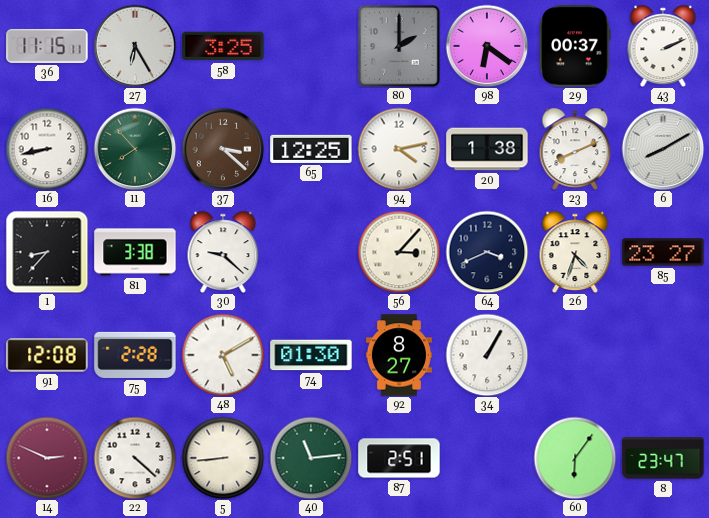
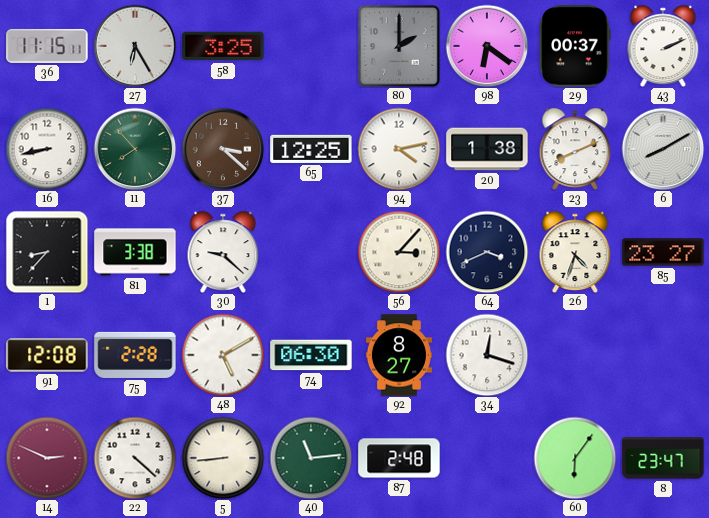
74: 01:30 -> 06:30 (311, 355)
34: 1:05 -> 12:18 (487, 355)
87: 2:51 -> 2:48 (399, 458)
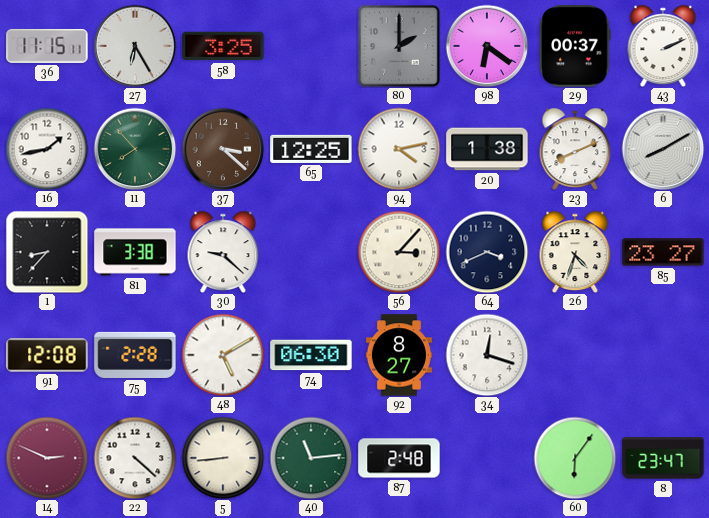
16: 8:43 -> 1:43 (47, 149)
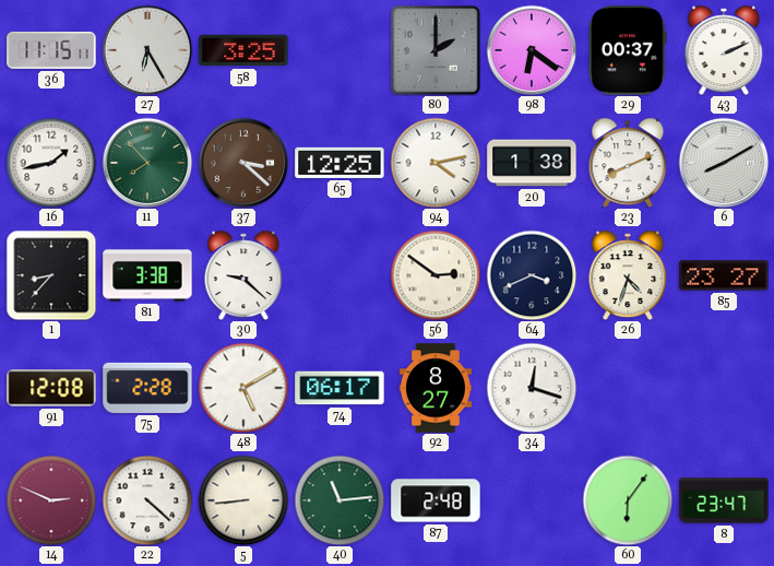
56: 3:07 -> 2:51 (436, 275)
74: 06:30 -> 06:17 (340, 388)
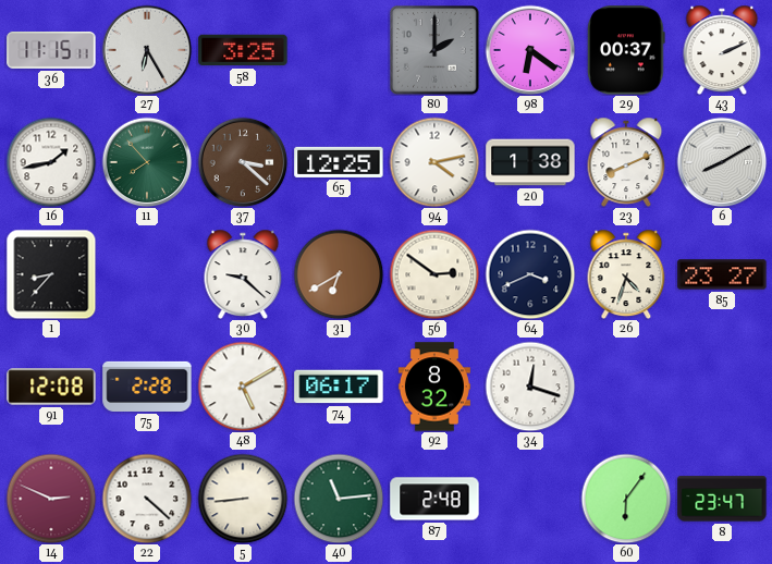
81: 3:38 -> none (147, 275)
31: none -> 6:40 (339, 274)
92: 8:27 -> 8:32 (434, 387)
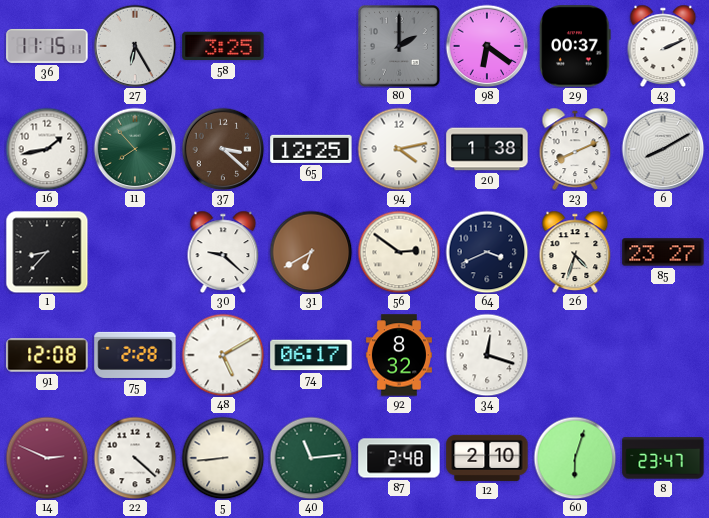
12: none -> 2:10 (487, 458)
60: 6:06 -> 6:03 (575, 458)
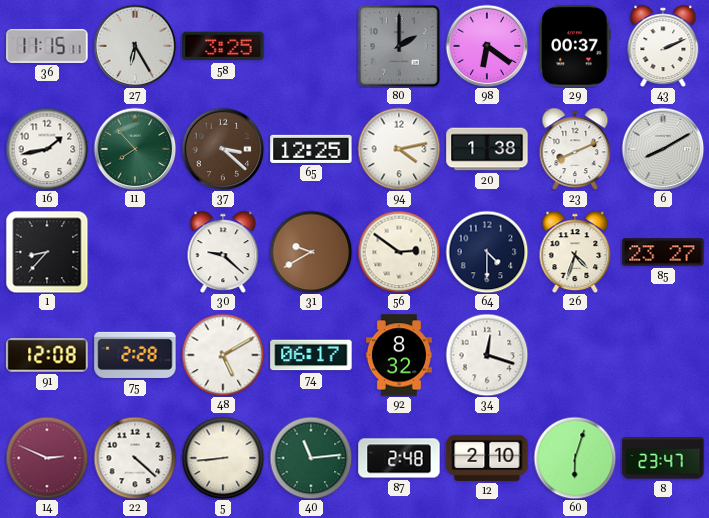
31: 6:40 -> 9:40 (311, 252)
64: 3:41 -> 4:30 (487, 252)
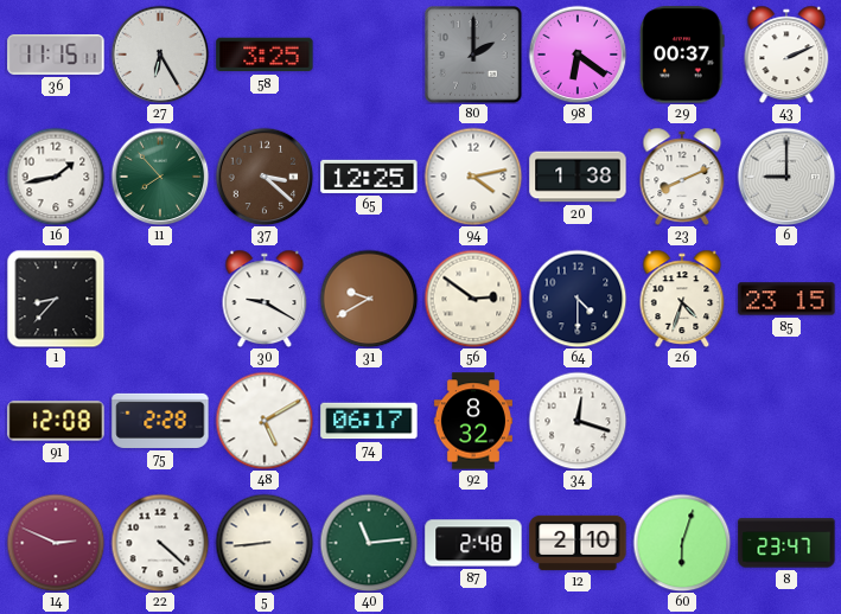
6: 8:10 -> 9:00 (786, 177)
30: 9:22 -> 9:20 (265, 299)
85: 23:27 -> 23:15 (786, 299)
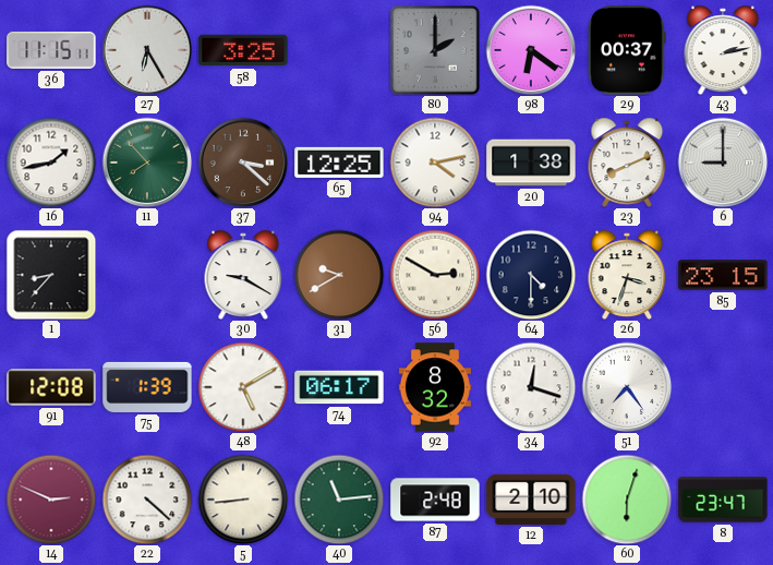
43: 2:11 -> 2:13 (723, 50)
56: 2:51 -> 2:50 (435, 275)
26: 4:33 -> 3:33 (627, 275)
75: 2:28 -> 1:39 (147, 387)
51: none -> 7:24 (627, 387)
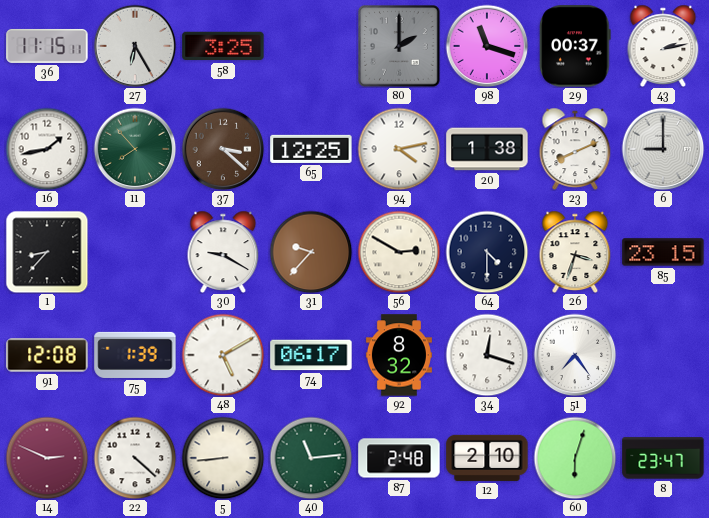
98: 6:21 -> 11:18 (487, 46)
31: 9:40 -> 9:37 (311, 252)
